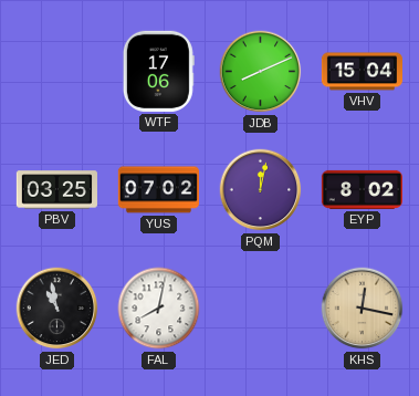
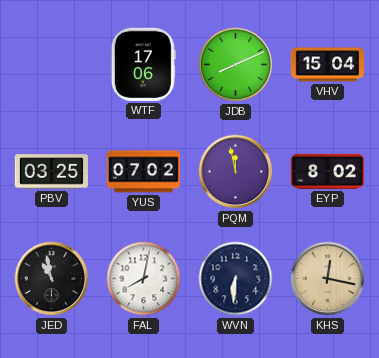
PQM: 12:02 -> 11:58 (236, 172)
WVN: none -> 6:31 (236, 279)
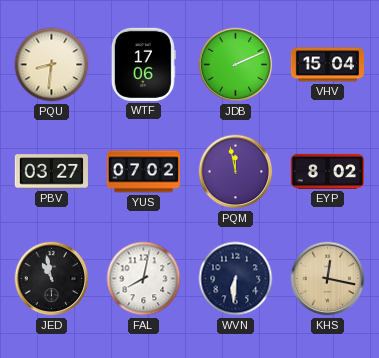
PQU: none -> 8:31 (52, 65)
JDB: 8:11 -> 2:11 (236, 65)
PBV: 03:25 -> 03:27 (51, 172)
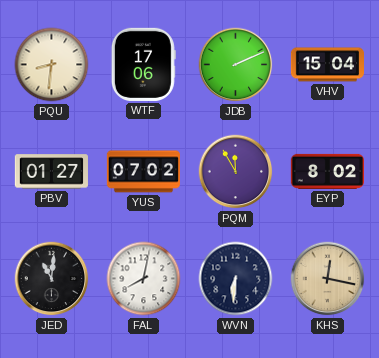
PBV: 03:27 -> 01:27 (51, 172)
PQM: 11:58 -> 11:55 (236, 172)
JED: 10:58 -> 11:01 (52, 279)
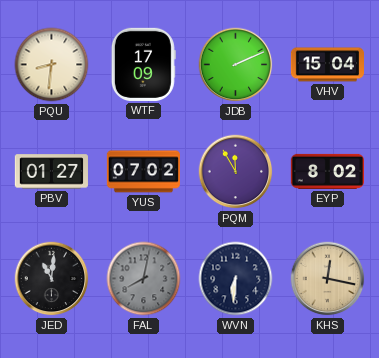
WTF: 17:06 -> 17:09 (143, 64)
FAL dial: white -> grey (144, 279)
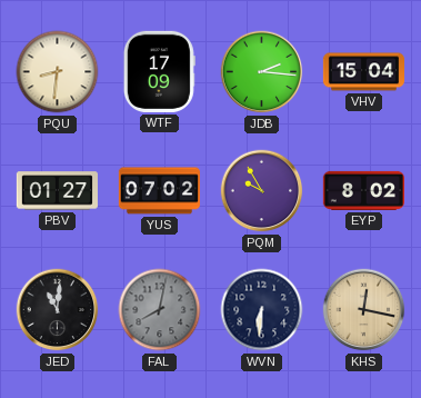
JDB: 2:11 -> 2:16 (262, 72)
PQM: 11:55 -> 9:55 (262, 191)
